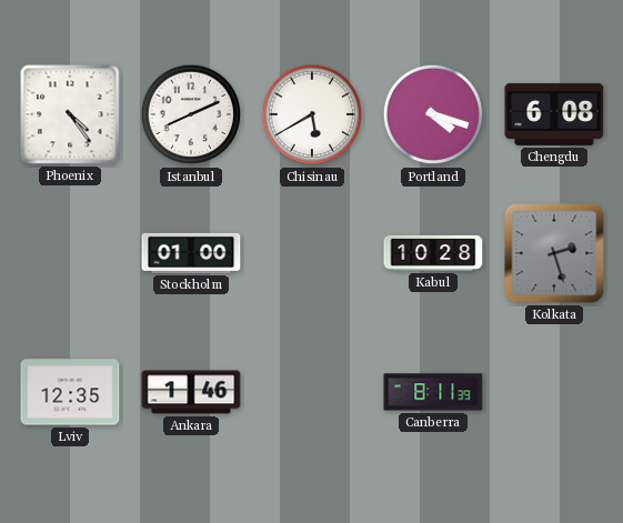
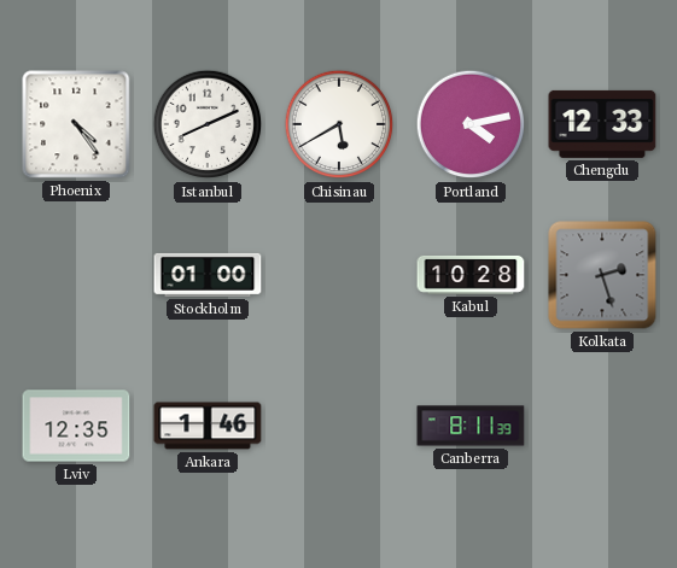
Portland: 4:18 -> 4:13 (471, 124)
Chengdu: 6:08 -> 12:33 (602, 124)
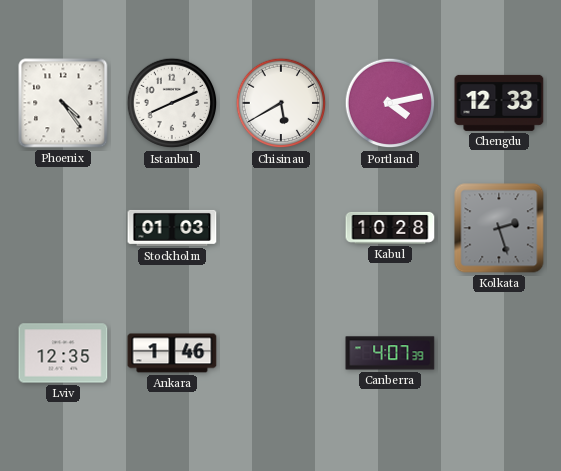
Stockholm: 01:00 -> 01:03 (172, 228)
Canberra: 8:11 -> 4:07 (390, 353)
